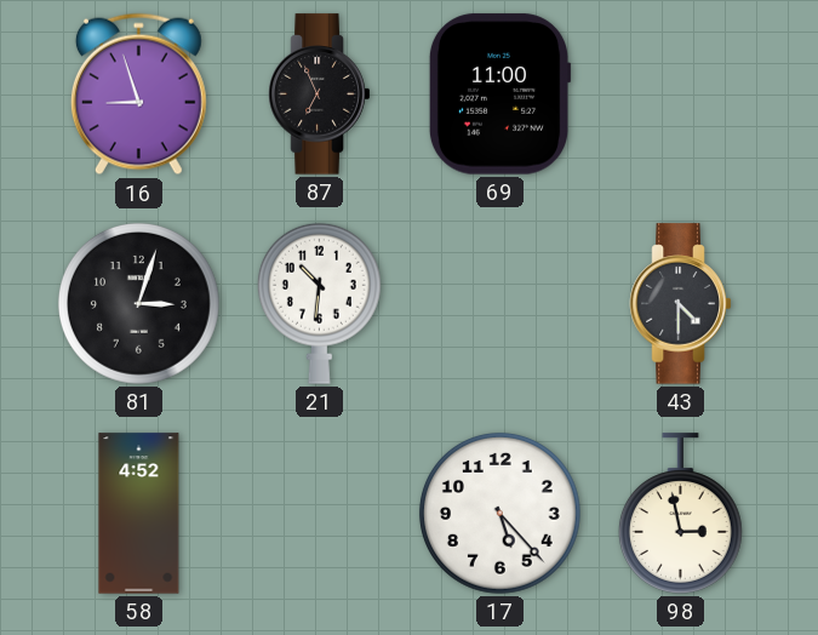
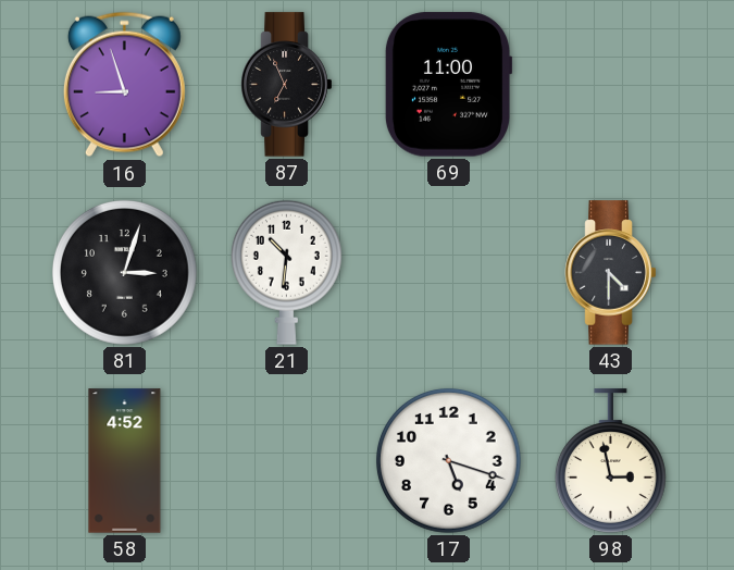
17: 5:23 -> 5:18 (448, 460)
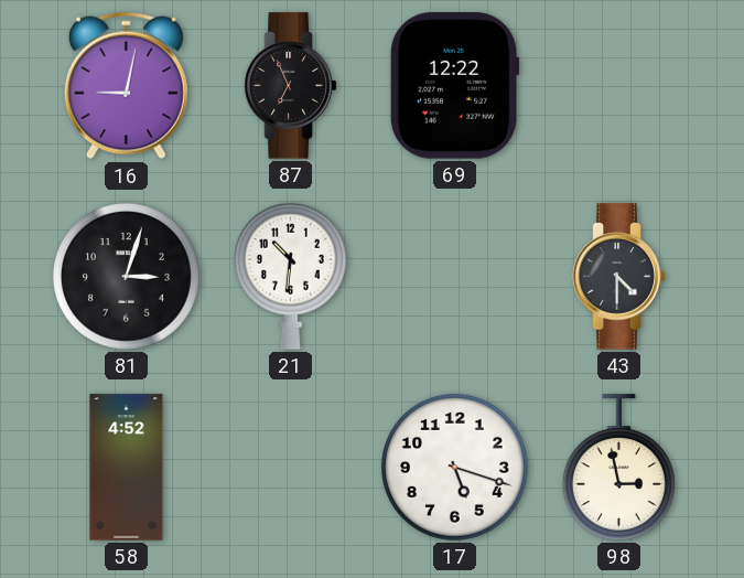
16: 8:57 -> 9:02 (126, 86)
69: 11:00 -> 12:22 (454, 86)
